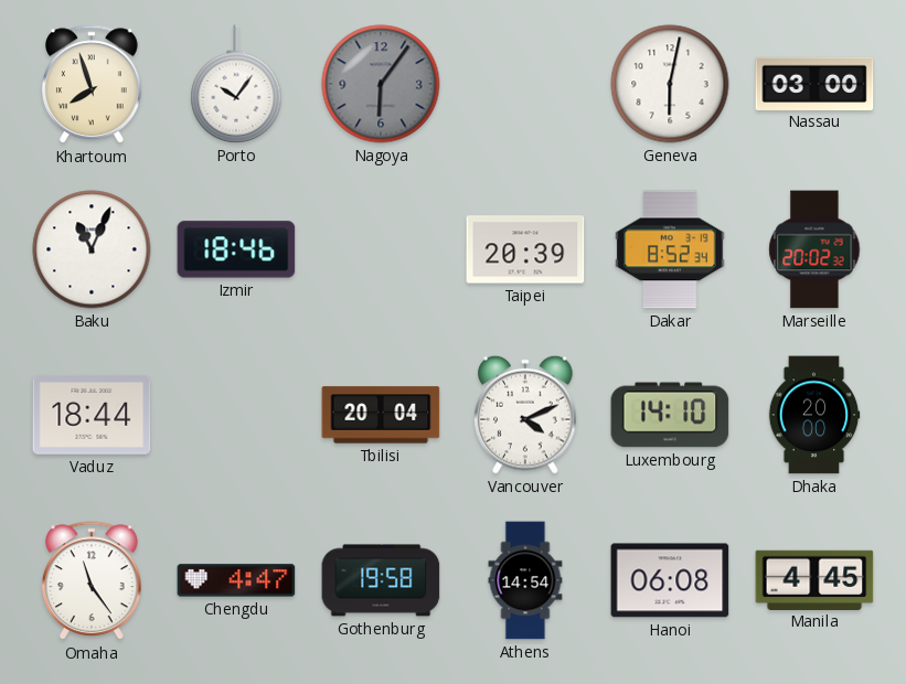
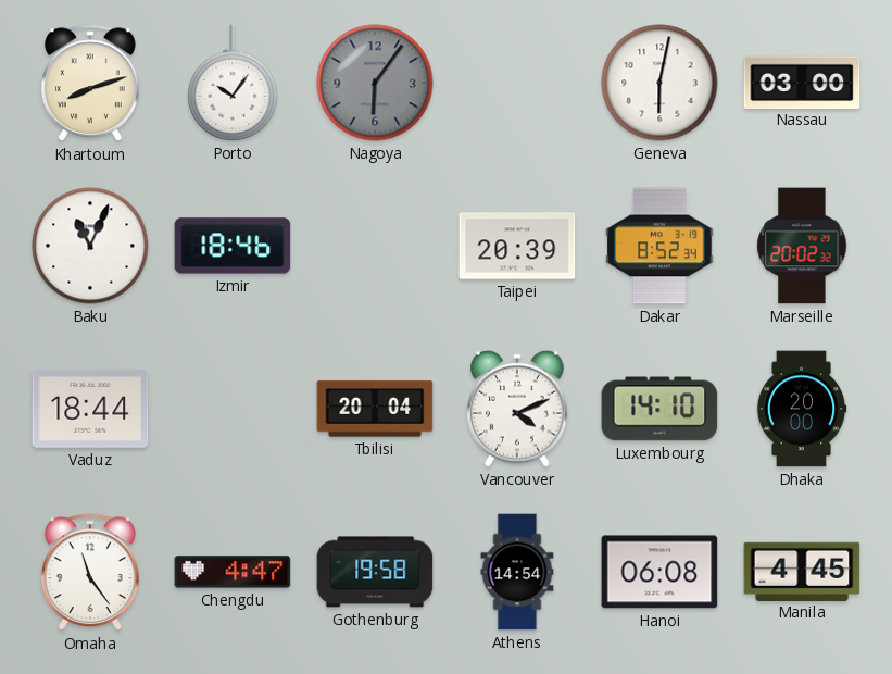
Khartoum: 7:57 -> 8:12 (90, 84)
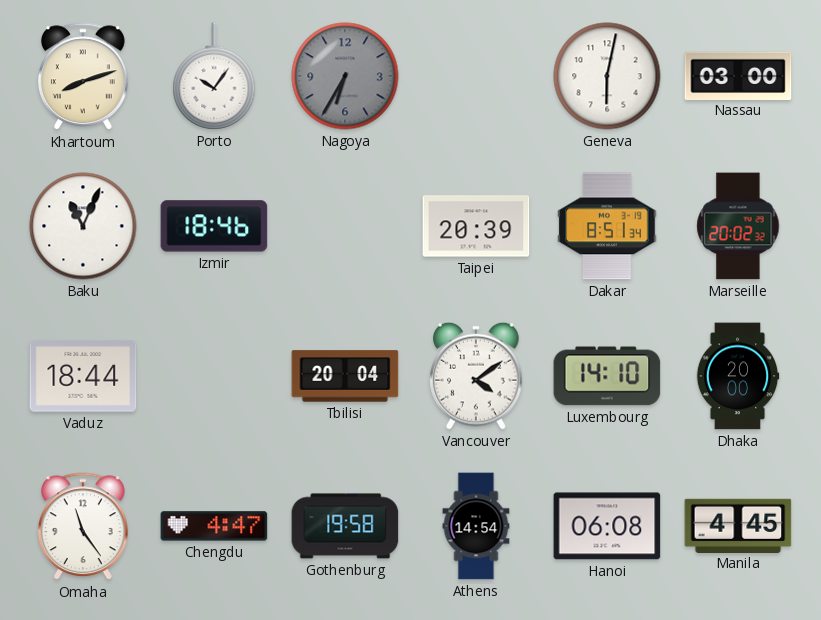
Nagoya: 6:06 -> 6:35 (345, 76)
Dakar: 8:52 -> 8:51 (607, 226)
Vancouver: 4:11 -> 4:09 (476, 376)
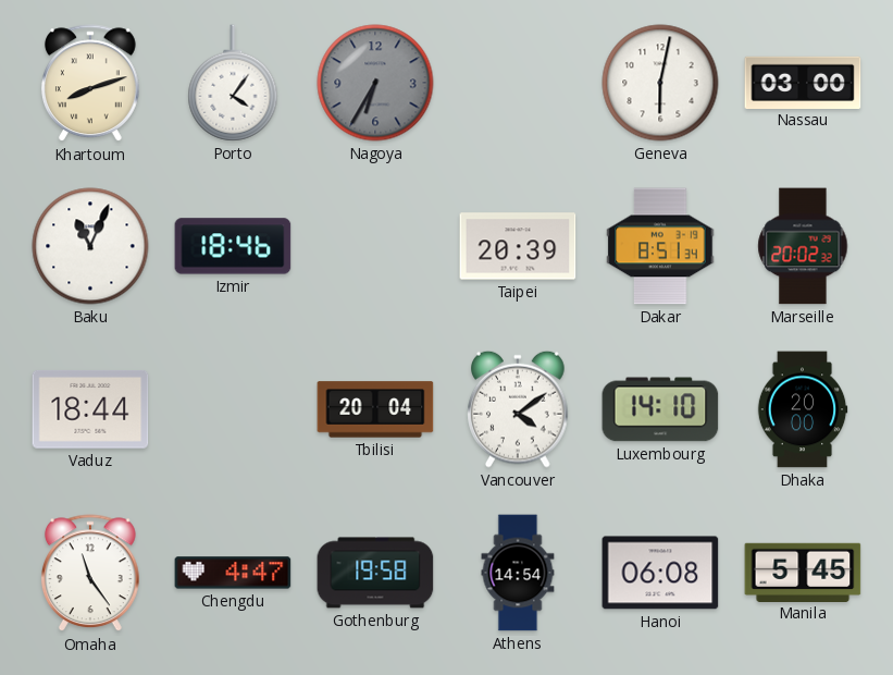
Porto: 10:06 -> 4:06 (233, 83)
Manila: 4:45 -> 5:45 (803, 572)
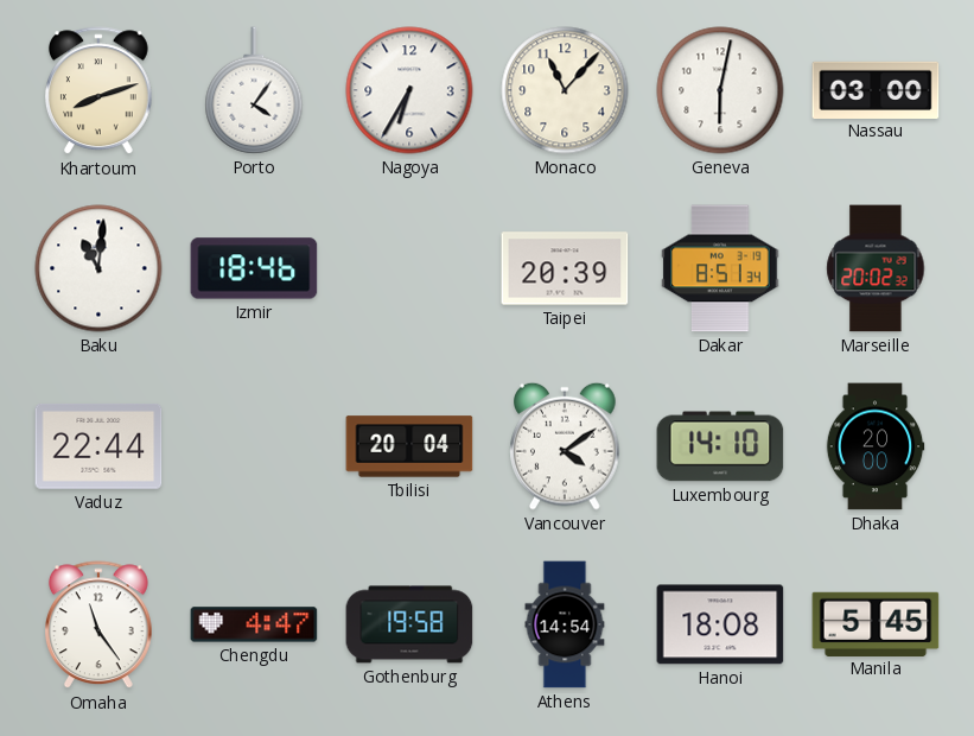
Nagoya dial: grey -> white (409, 90)
Monaco: none -> 11:07 (565, 90)
Baku: 11:04 -> 11:01 (98, 268)
Vaduz: 18:44 -> 22:44 (98, 448)
Hanoi: 06:08 -> 18:08 (720, 624)
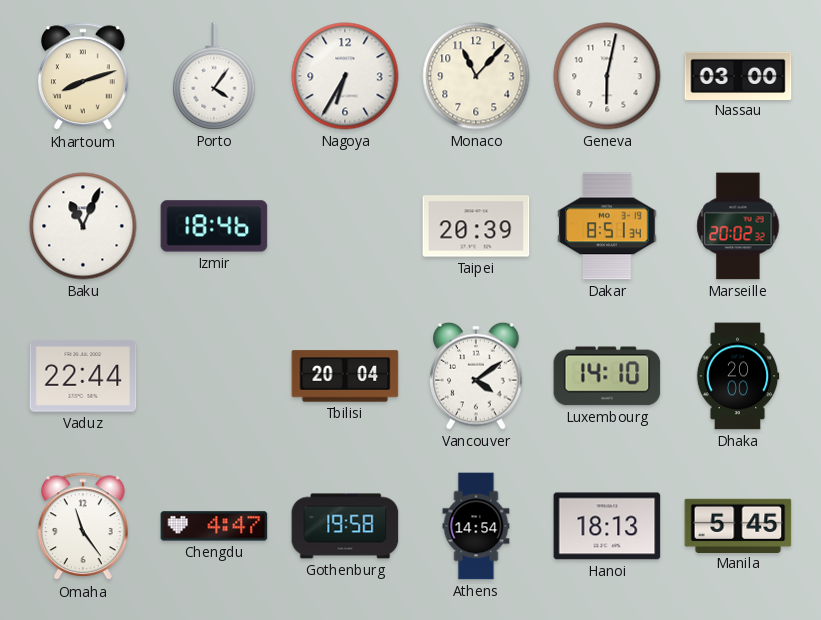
Baku: 11:01 -> 11:04 (83, 226)
Hanoi: 18:08 -> 18:13 (607, 526)
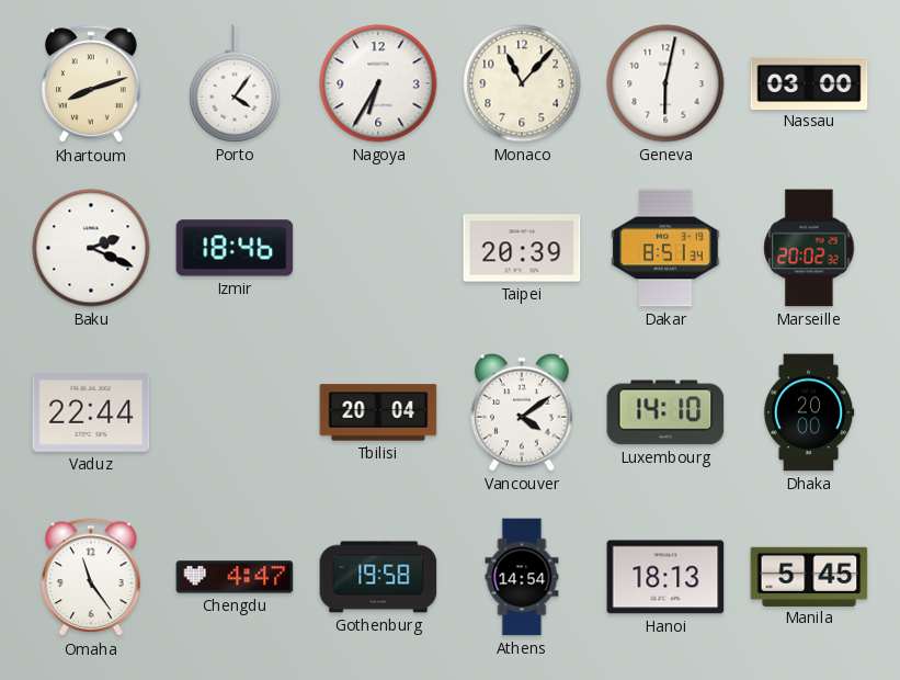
Baku: 11:04 -> 2:19 (91, 248)
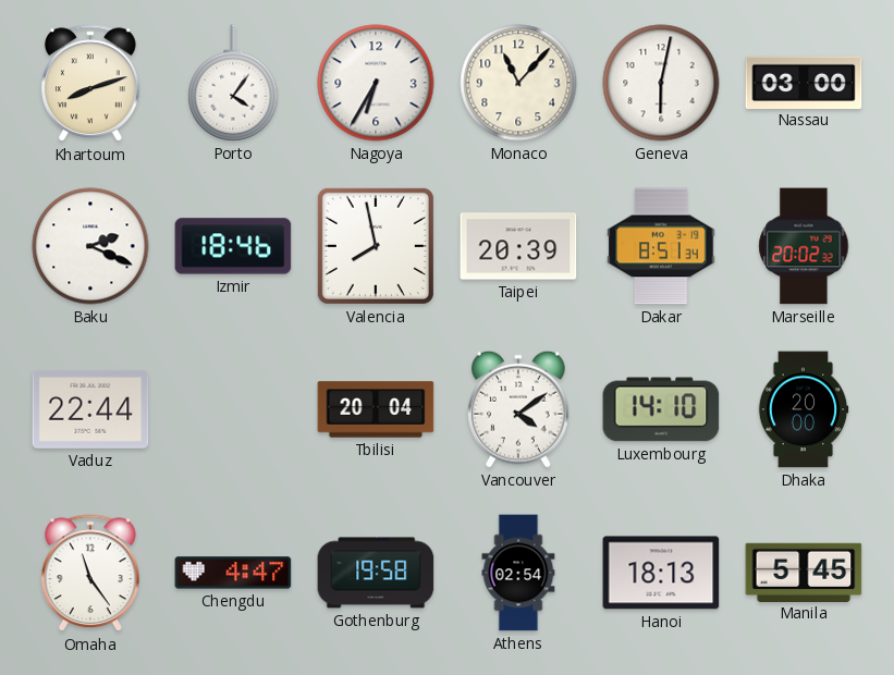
Valencia: none -> 7:58 (376, 246)
Athens: 14:54 -> 02:54 (518, 573)
